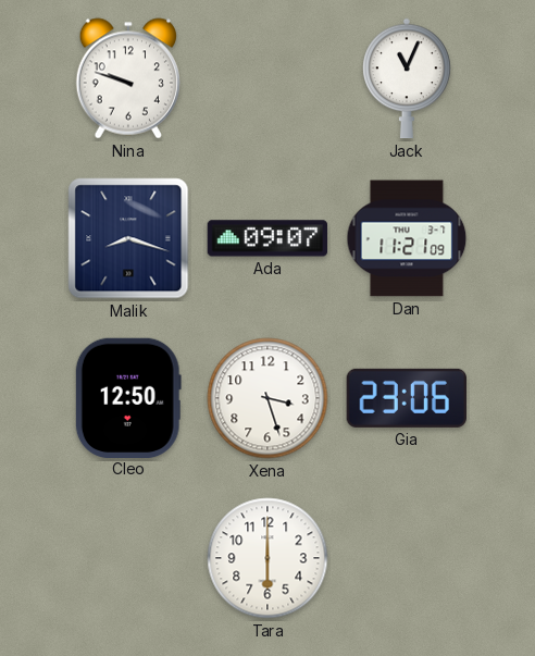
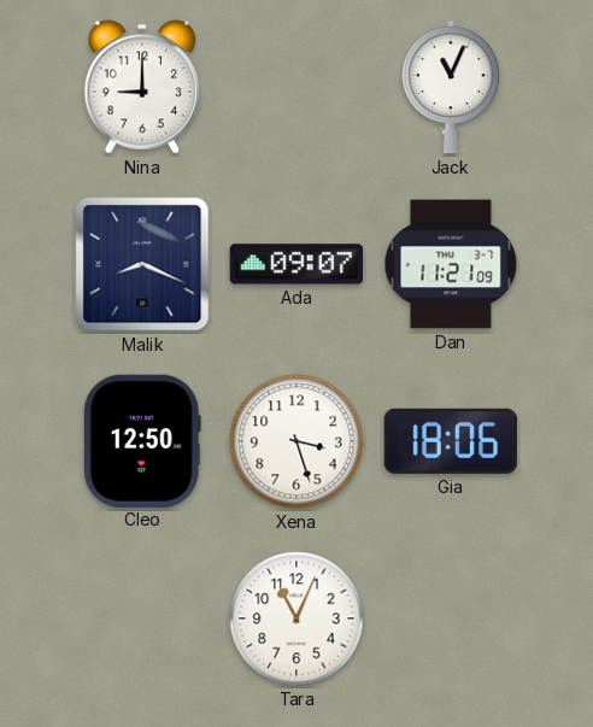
Nina: 9:48 -> 9:00 (141, 87)
Malik: 8:18 -> 8:19 (142, 264)
Gia: 23:06 -> 18:06 (450, 441)
Tara: 6:00 -> 11:04 (296, 618)
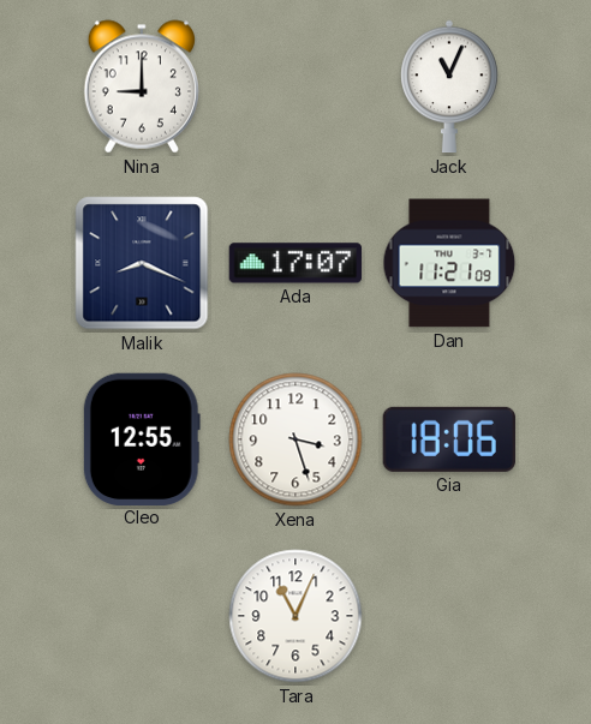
Ada: 09:07 -> 17:07 (295, 263)
Cleo: 12:50 -> 12:55 (142, 438)
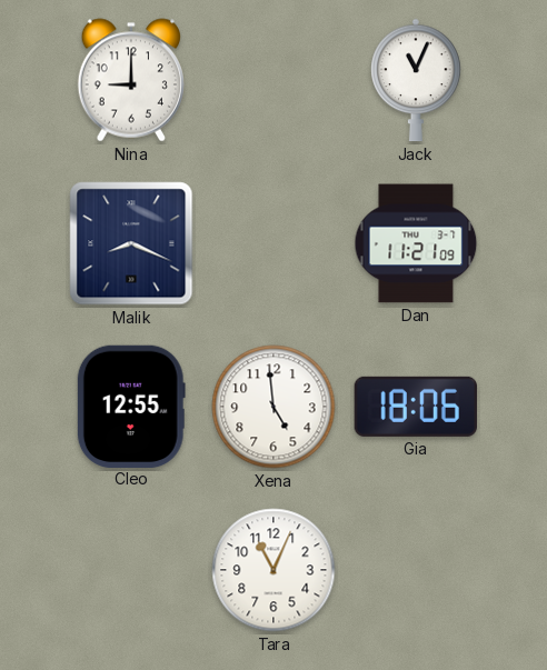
Ada: 17:07 -> none (295, 263)
Xena: 3:27 -> 4:59 (273, 407)
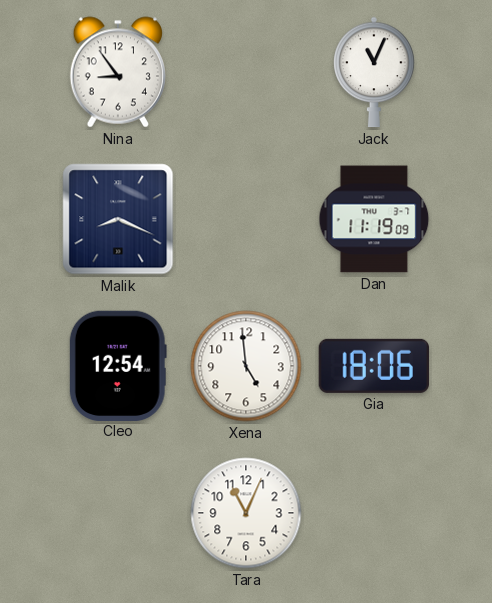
Nina: 9:00 -> 8:54 (117, 72)
Dan: 11:21 -> 11:19 (374, 219)
Cleo: 12:55 -> 12:54 (118, 365)
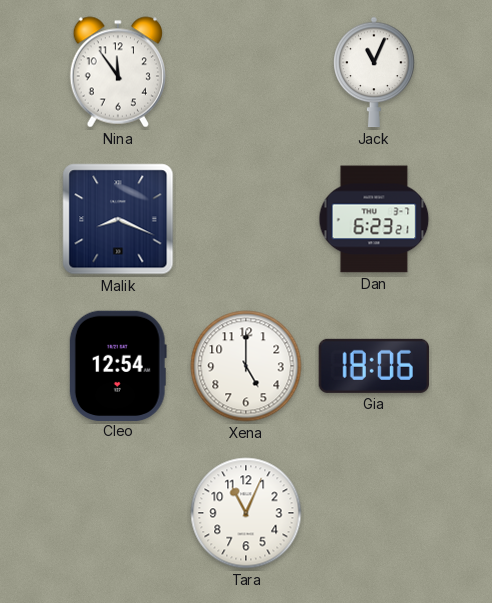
Nina: 8:54 -> 11:54 (117, 72)
Dan: 11:19 -> 6:23 (374, 219)
Xena: 4:59 -> 5:00 (246, 366)
